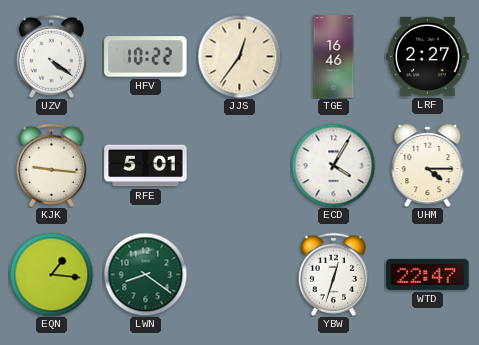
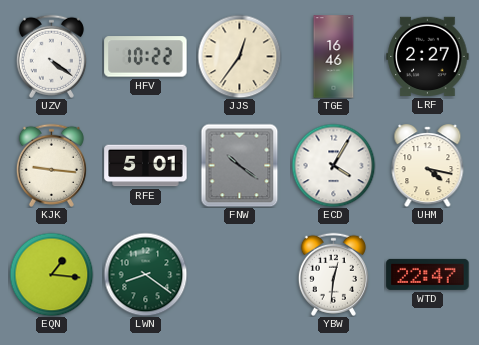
FNW: none -> 10:21 (240, 165)
UHM: 4:15 -> 4:17 (428, 166)
YBW: 12:33 -> 12:31 (333, 274)
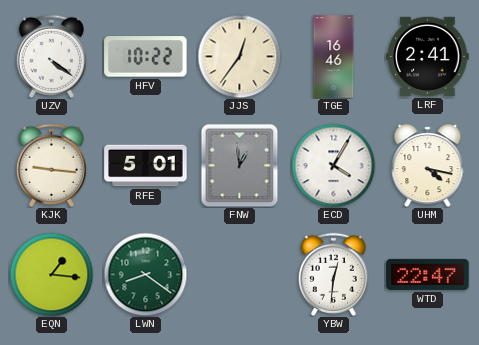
LRF: 2:27 -> 2:41 (428, 56)
FNW: 10:21 -> 12:59 (240, 165)
